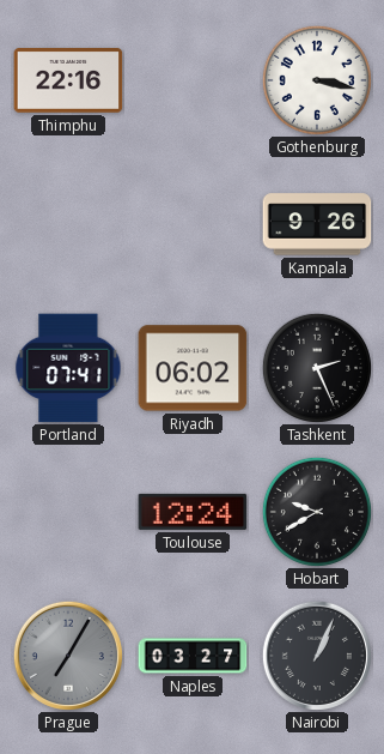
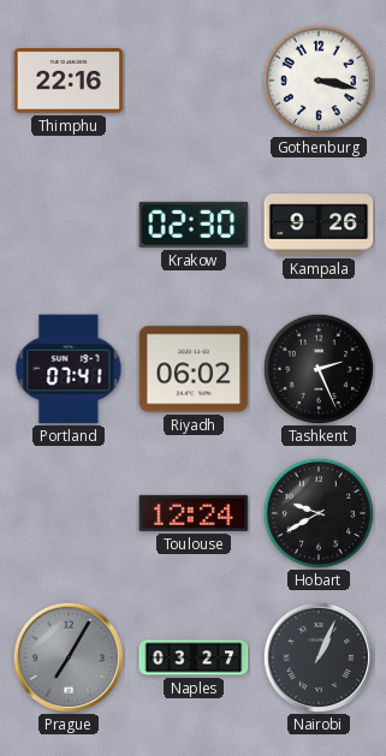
Krakow: none -> 02:30 (194, 225)
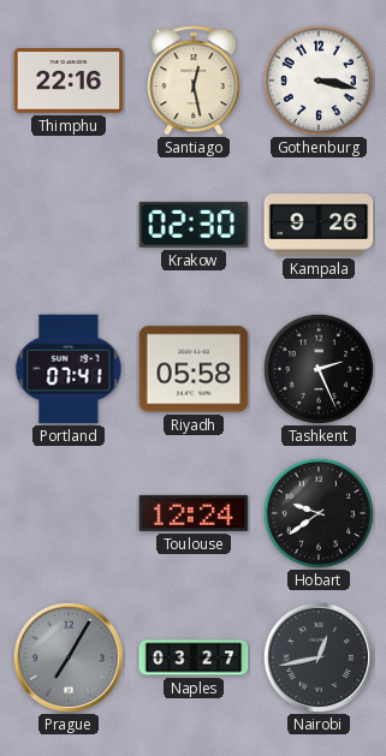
Santiago: none -> 12:28 (194, 81)
Riyadh: 06:02 -> 05:58 (194, 369)
Hobart: 9:40 -> 9:39 (319, 513)
Nairobi: 1:04 -> 12:43 (319, 657)
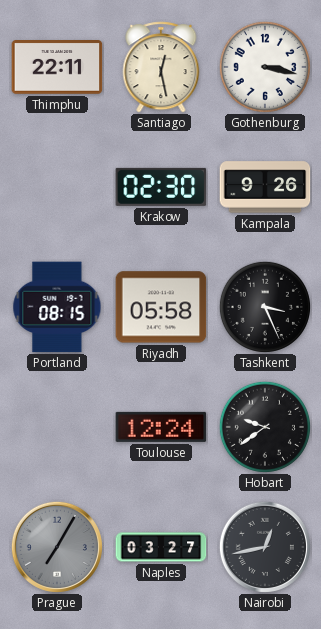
Thimphu: 22:16 -> 22:11 (57, 68)
Portland: 07:41 -> 08:15 (57, 307)
Tashkent: 2:26 -> 3:26 (265, 307)
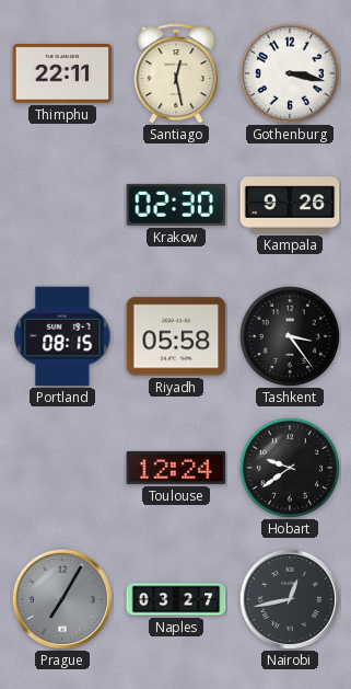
Tashkent: 3:26 -> 3:24 (290, 336)
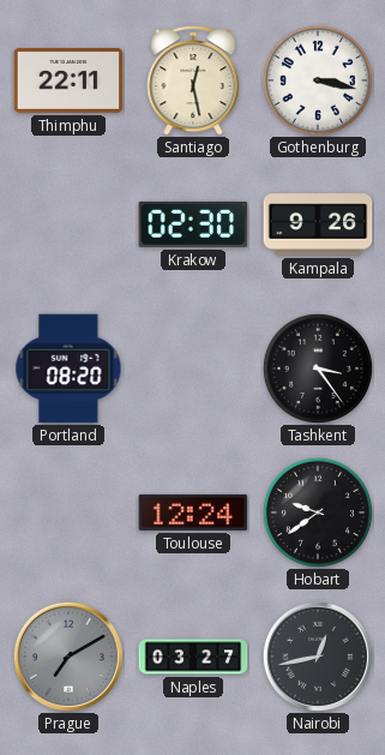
Portland: 08:15 -> 08:20 (68, 368)
Riyadh: 05:58 -> none (176, 336)
Prague: 7:05 -> 7:10 (68, 657)
